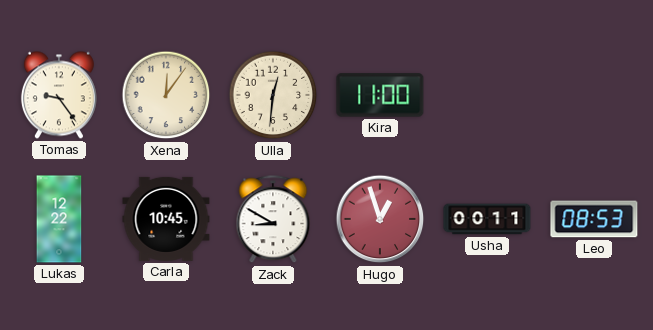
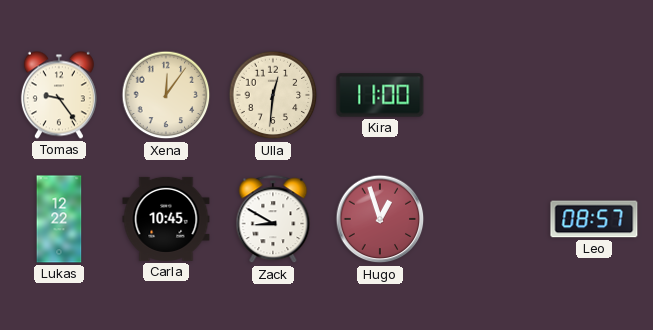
Usha: 00:11 -> none (487, 219)
Leo: 08:53 -> 08:57 (594, 219)
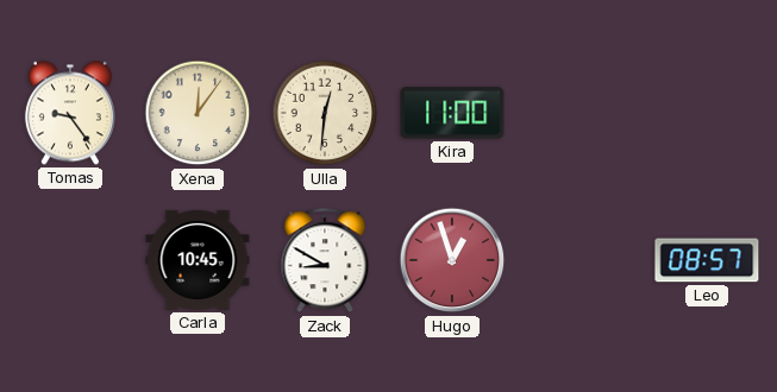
Lukas: 12:22 -> none (59, 219)
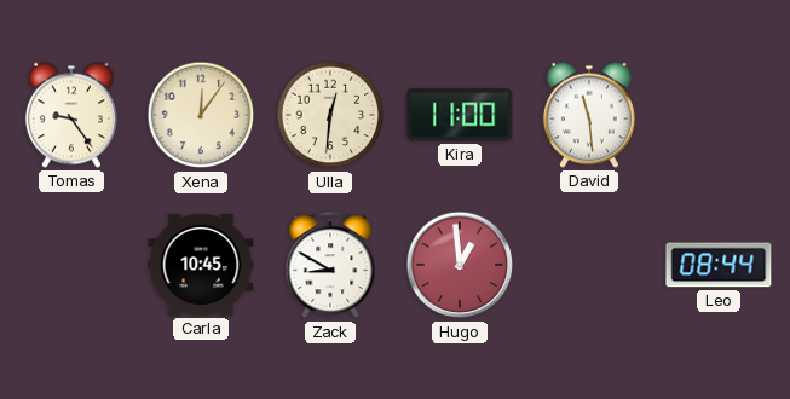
David: none -> 11:29 (589, 115)
Hugo: 12:57 -> 12:59 (460, 265)
Leo: 08:57 -> 08:44 (719, 265)
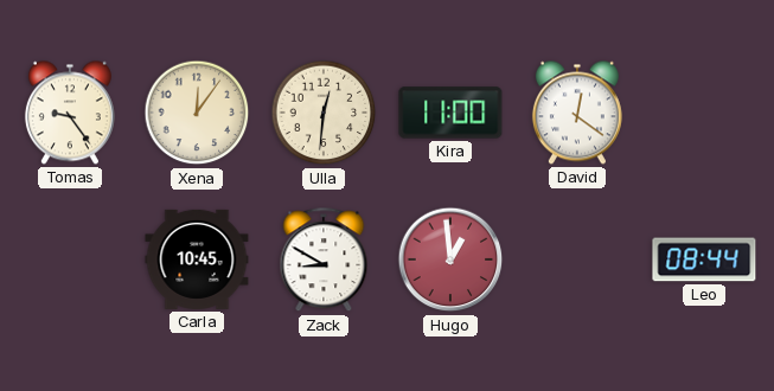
David: 11:29 -> 12:21 (577, 113)
